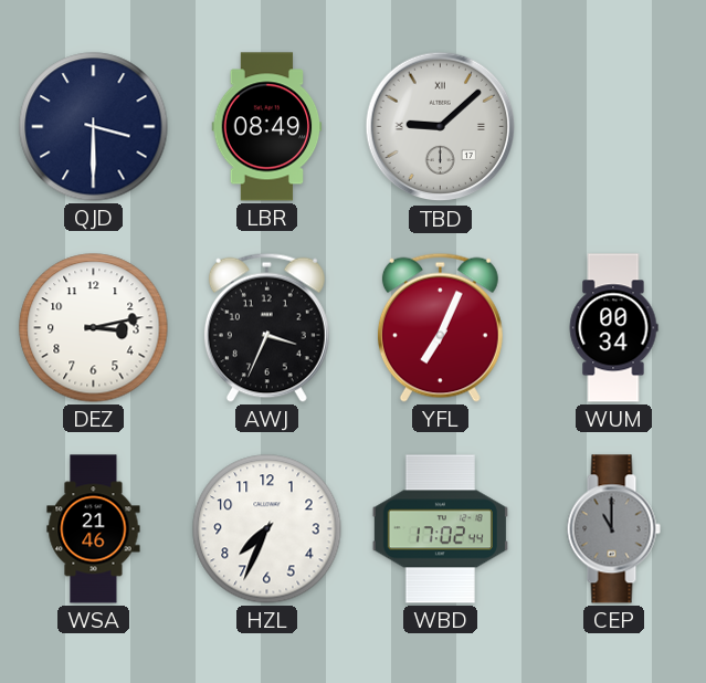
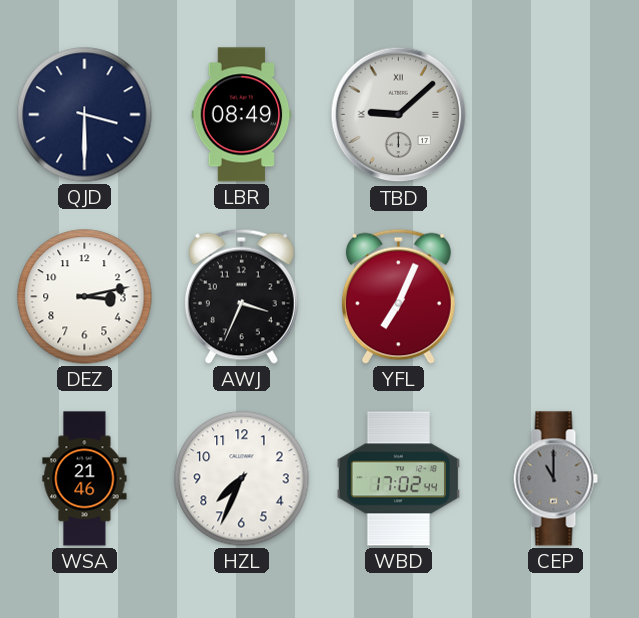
WUM: 00:34 -> none (613, 328)
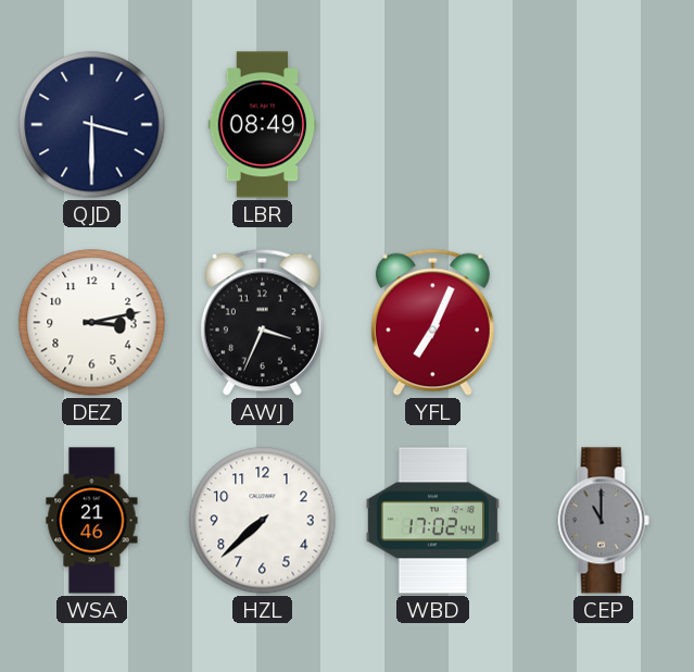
TBD: 9:08 -> none (399, 115)
HZL: 7:34 -> 7:38 (263, 521)
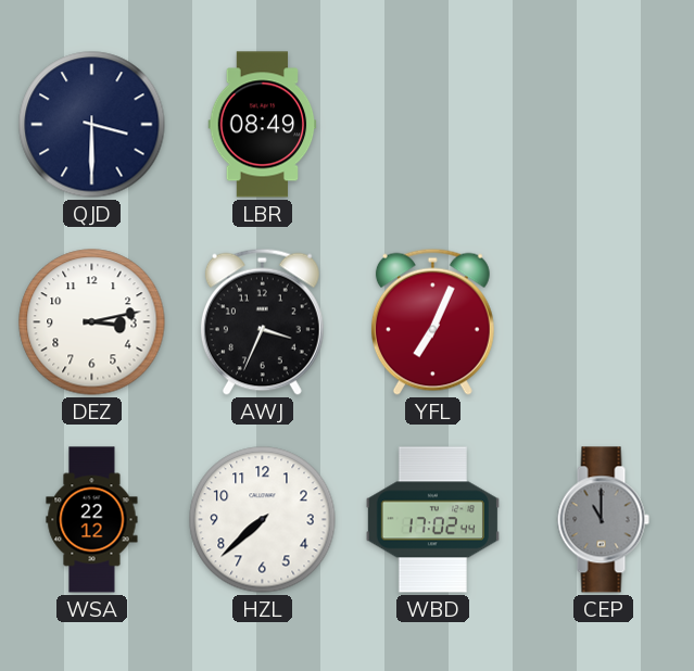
WSA: 21:46 -> 22:12 (92, 520)
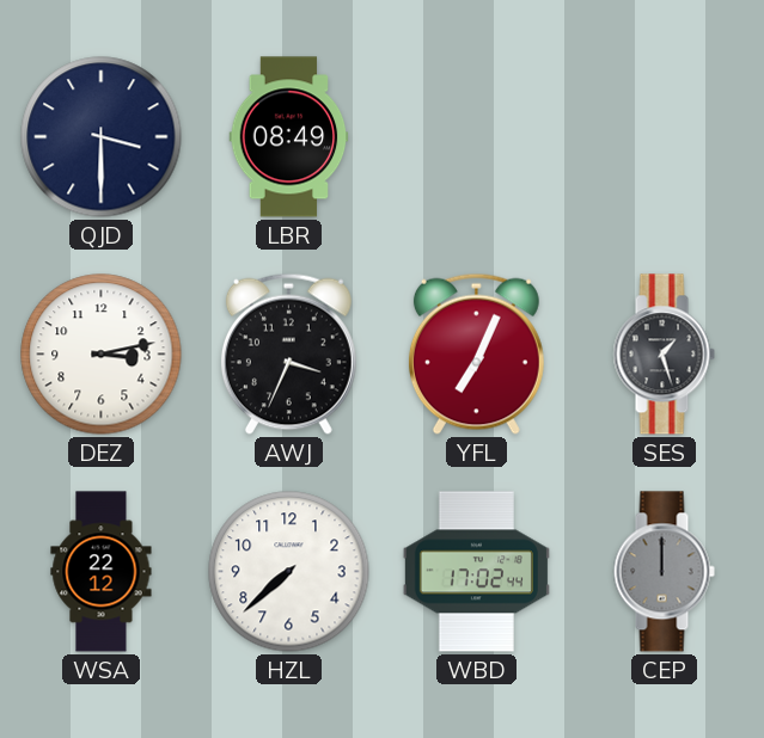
SES: none -> 1:27 (664, 355)
CEP: 11:00 -> 12:00 (664, 572)
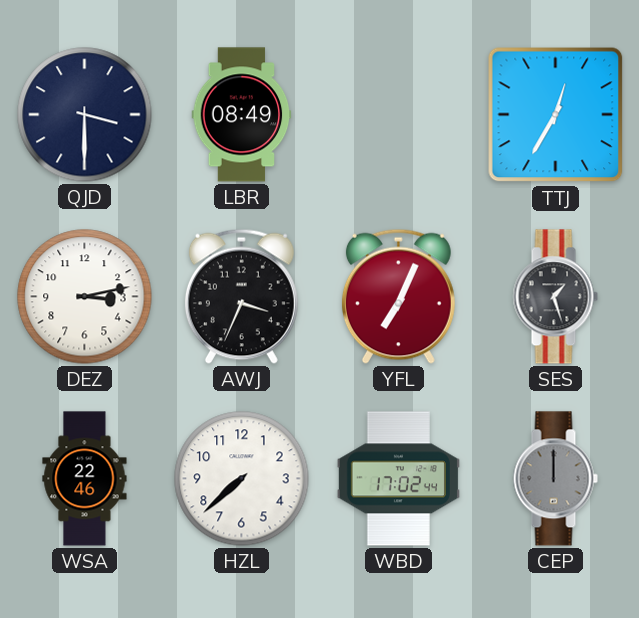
TTJ: none -> 12:35 (556, 115)
WSA: 22:12 -> 22:46 (85, 479)
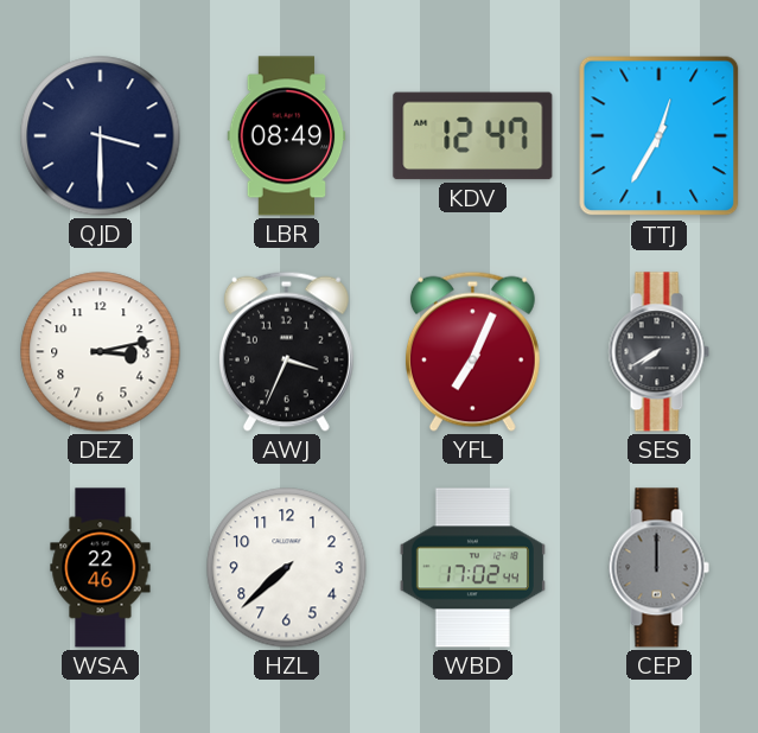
KDV: none -> 12:47 (473, 136)
SES: 1:27 -> 7:40 (658, 352)
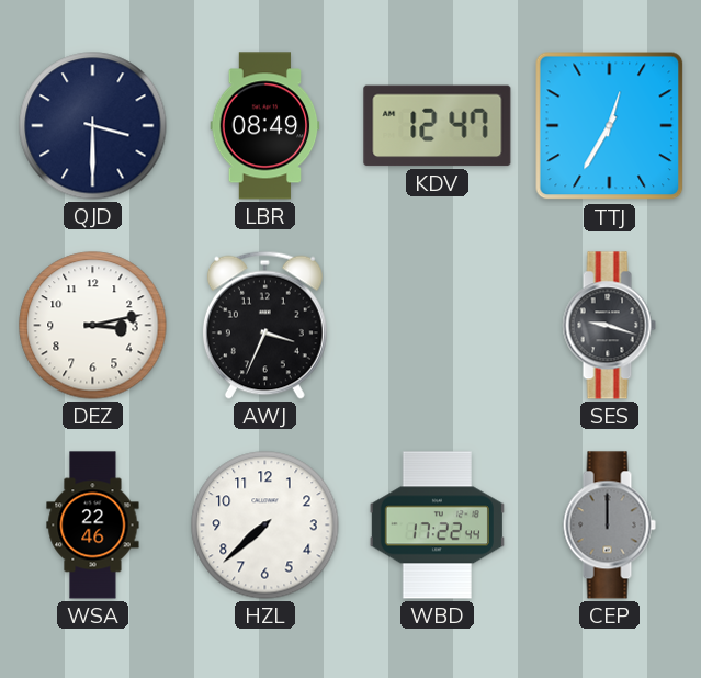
YFL: 7:04 -> none (472, 351)
SES: 7:40 -> 9:18 (609, 326)
WBD: 17:02 -> 17:22 (437, 526)
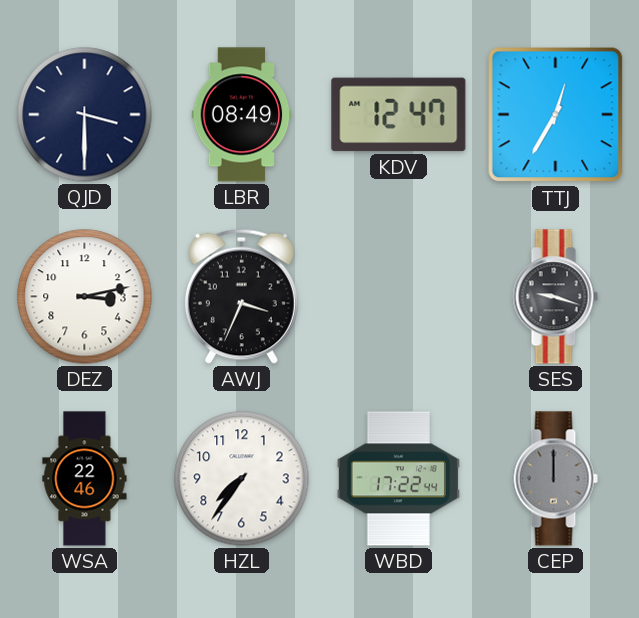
HZL: 7:38 -> 7:36 (242, 479)
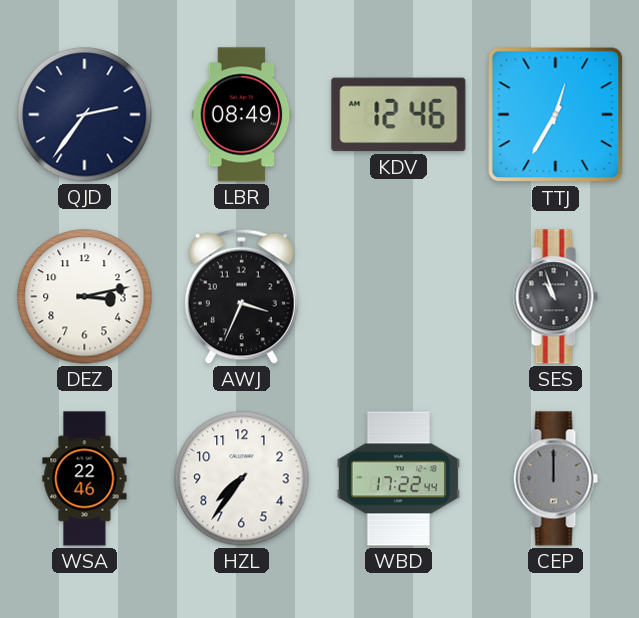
QJD: 3:30 -> 2:36 (85, 115)
KDV: 12:47 -> 12:46 (399, 115)
SES: 9:18 -> 10:57 (555, 297)
